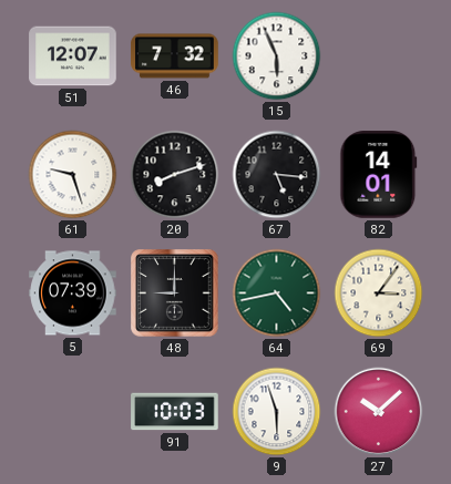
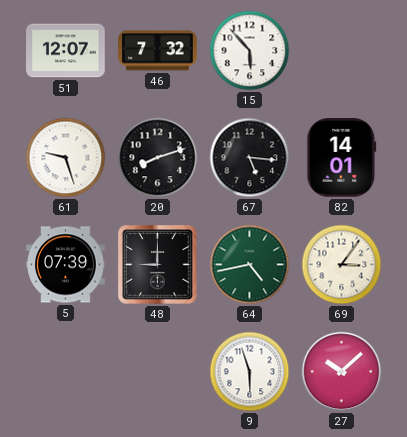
15: 5:56 -> 5:53 (250, 51)
91: 10:03 -> none (175, 412)
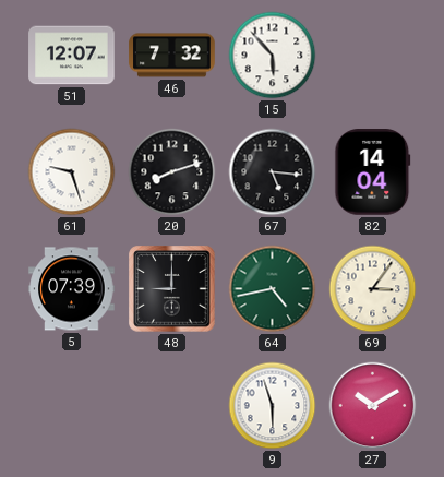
82: 14:01 -> 14:04 (373, 172)
27: 10:08 -> 10:10 (373, 406)
